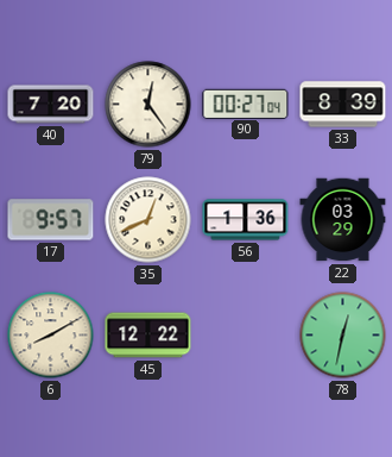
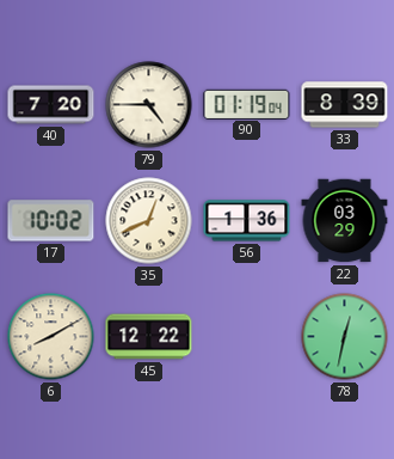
79: 12:24 -> 4:45 (149, 105)
90: 00:27 -> 01:19 (247, 104)
17: 9:57 -> 10:02 (51, 221)
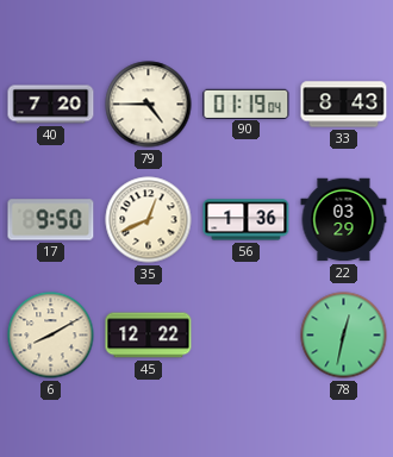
33: 8:39 -> 8:43 (344, 105)
17: 10:02 -> 9:50 (51, 220)
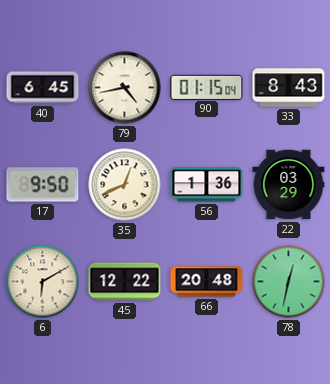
40: 7:20 -> 6:45 (43, 88)
79: 4:45 -> 4:43 (125, 88)
90: 01:19 -> 01:15 (207, 87)
6: 8:10 -> 6:10 (43, 282)
66: none -> 20:48 (207, 282)
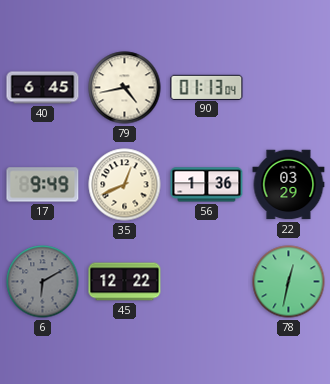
90: 01:15 -> 01:13 (207, 87)
33: 8:43 -> none (289, 88)
17: 9:50 -> 9:49 (43, 185)
6 dial: cream -> grey (43, 282)
66: 20:48 -> none (207, 282)
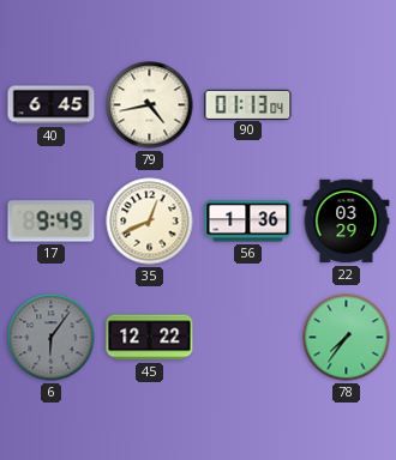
6: 6:10 -> 6:06 (52, 338)
78: 12:32 -> 7:36 (347, 338)
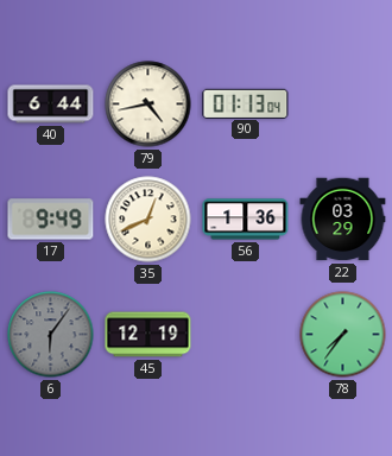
40: 6:45 -> 6:44 (51, 104)
45: 12:22 -> 12:19 (148, 335)
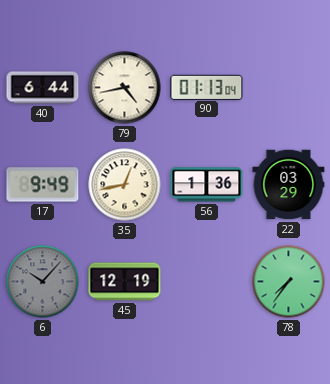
35: 12:41 -> 12:43 (125, 185)
6: 6:06 -> 10:07 (43, 282)
